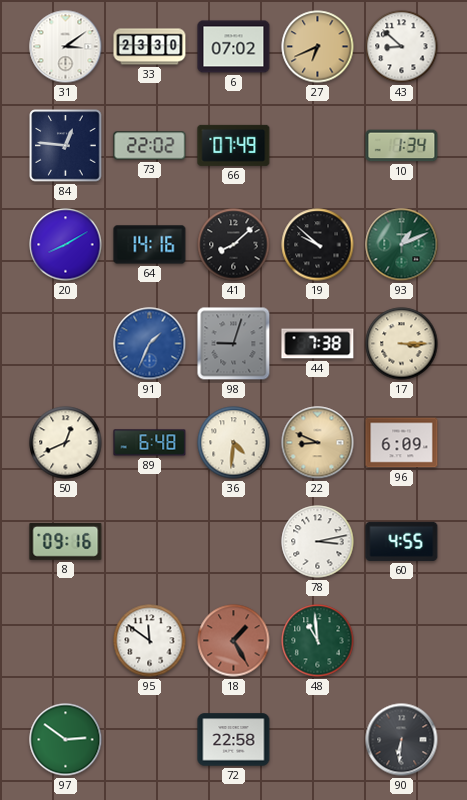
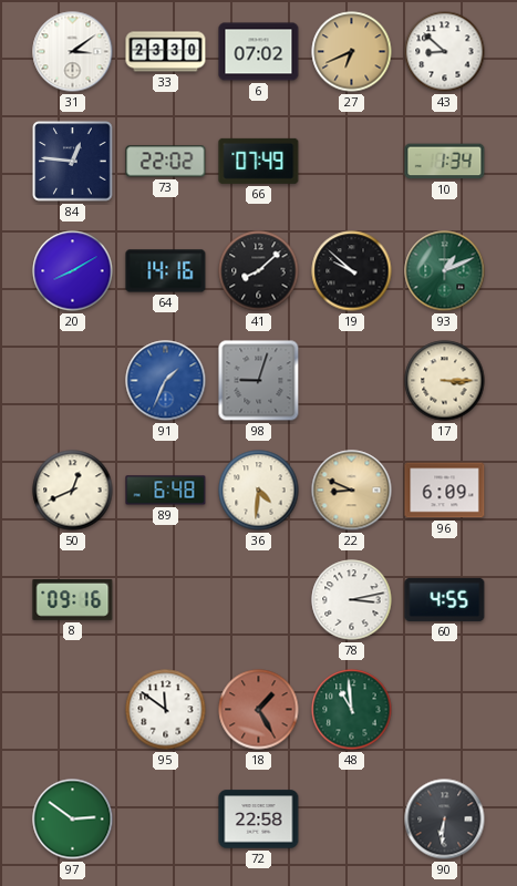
44: 7:38 -> none (318, 344)
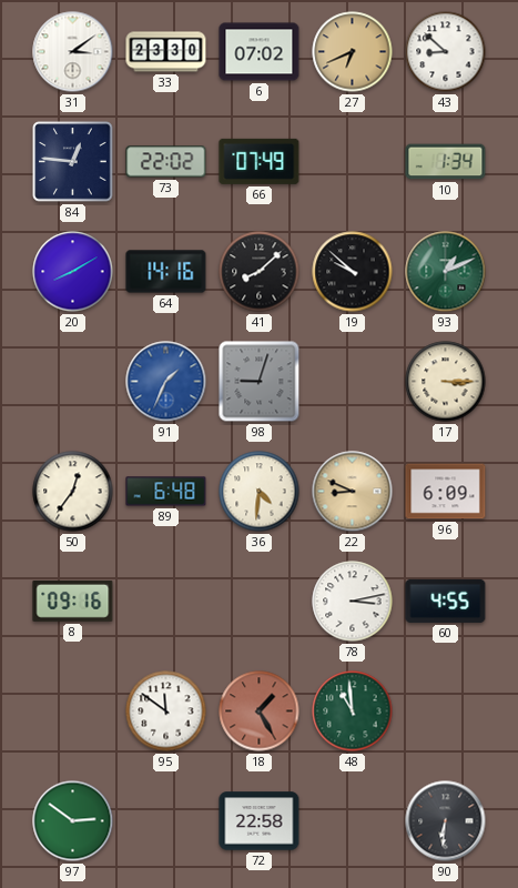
50: 12:41 -> 12:36 (73, 492)
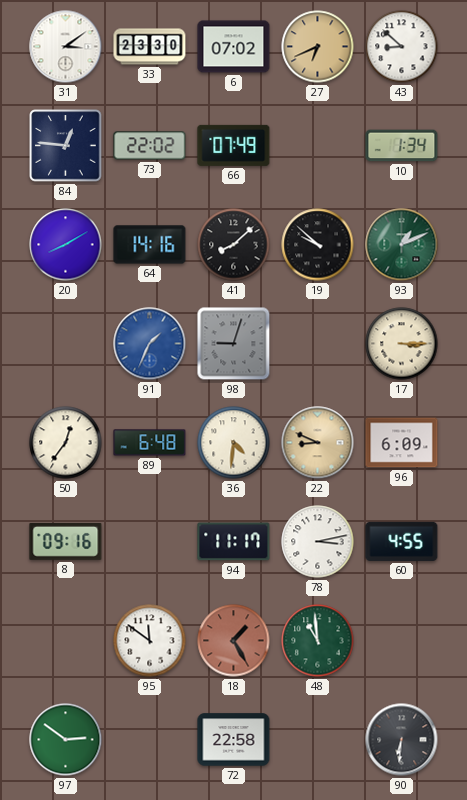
94: none -> 11:17 (234, 542)
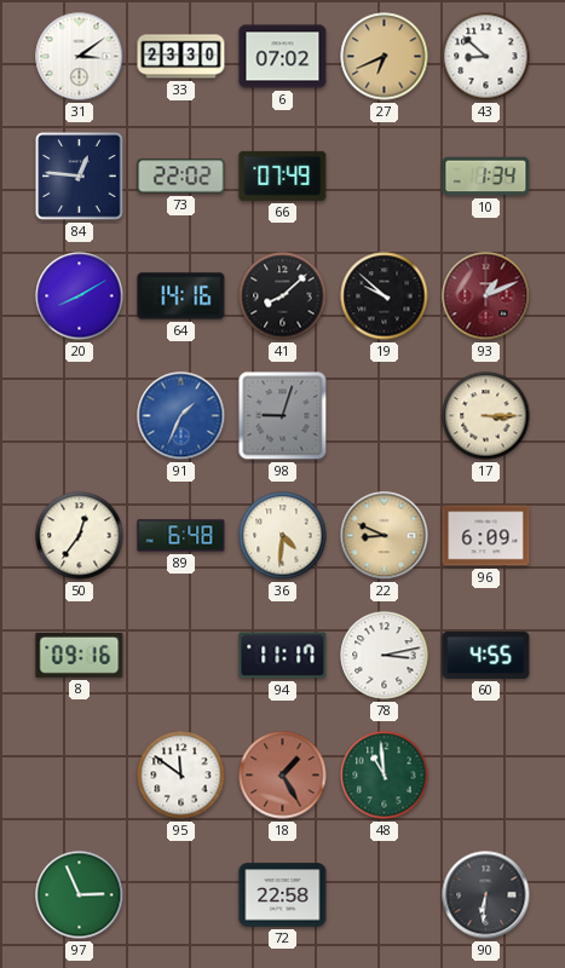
93 dial: green -> burgundy (486, 296)
97: 2:51 -> 2:56 (80, 895)
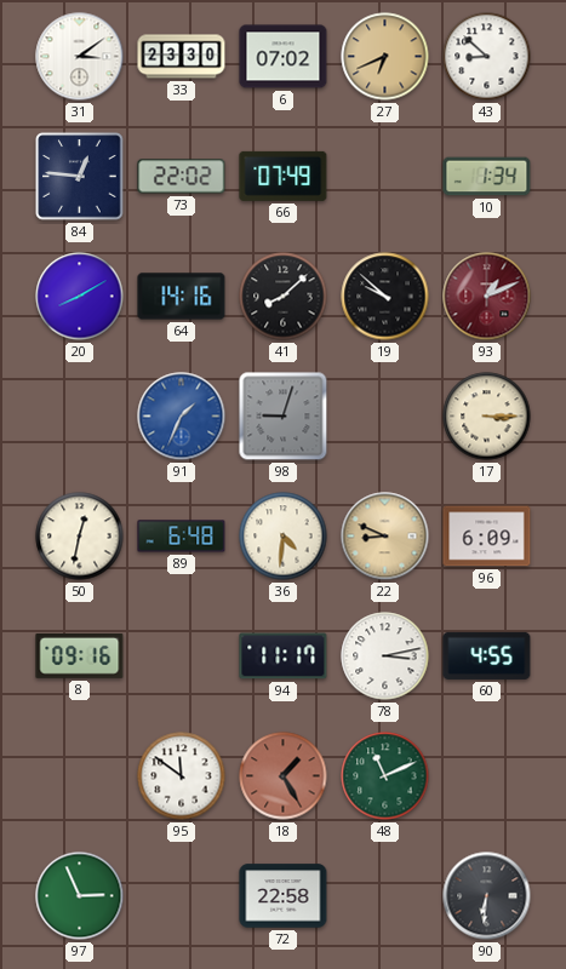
50: 12:36 -> 12:32 (80, 537)
48: 10:59 -> 11:11 (385, 776)
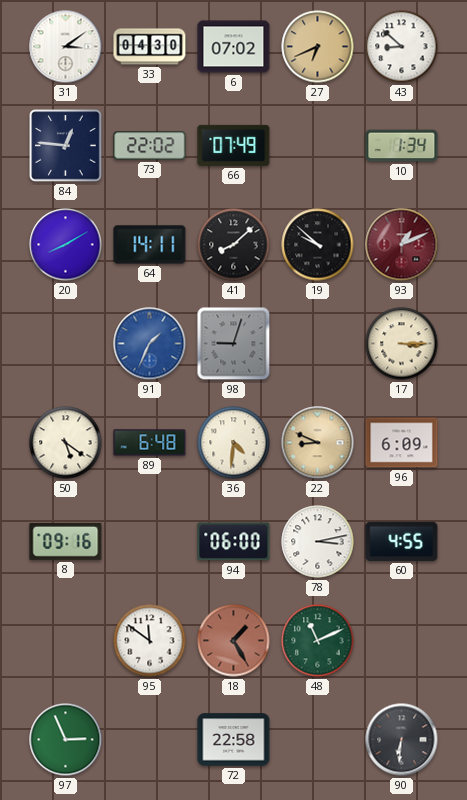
33: 23:30 -> 04:30 (150, 47)
64: 14:16 -> 14:11 (150, 245)
50: 12:32 -> 5:21 (66, 443)
94: 11:17 -> 06:00 (234, 542)
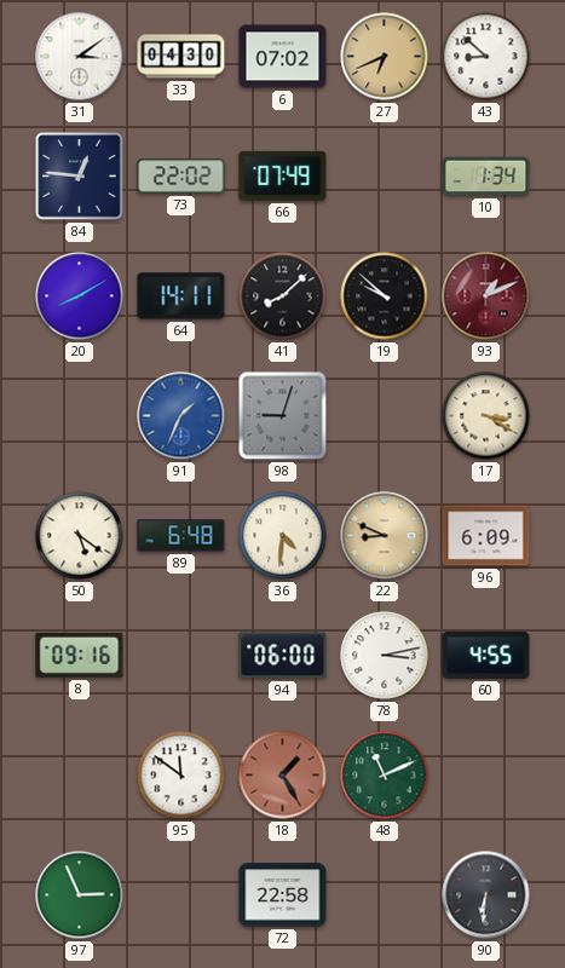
17: 3:15 -> 3:20 (486, 416)
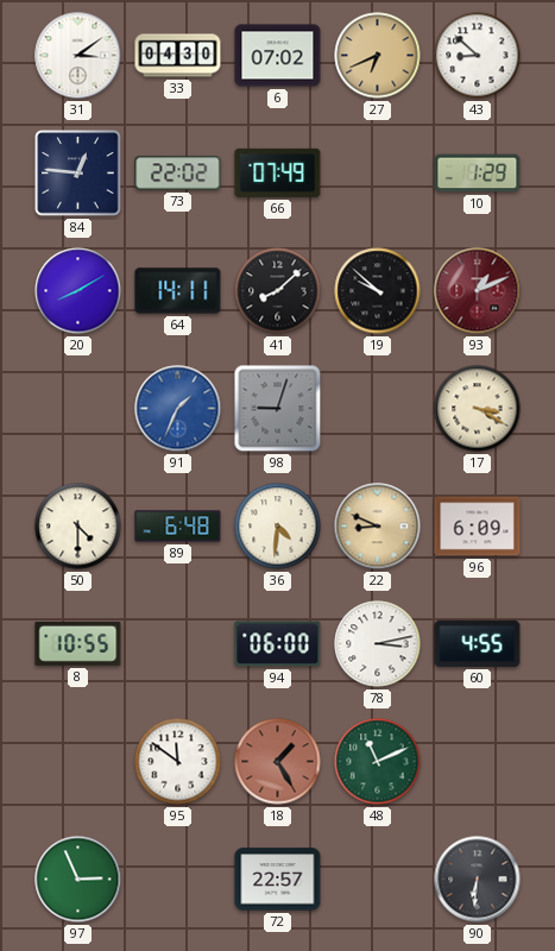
10: 1:34 -> 1:29 (478, 174)
50: 5:21 -> 4:30 (78, 527)
8: 09:16 -> 10:55 (78, 643)
72: 22:58 -> 22:57 (278, 880)
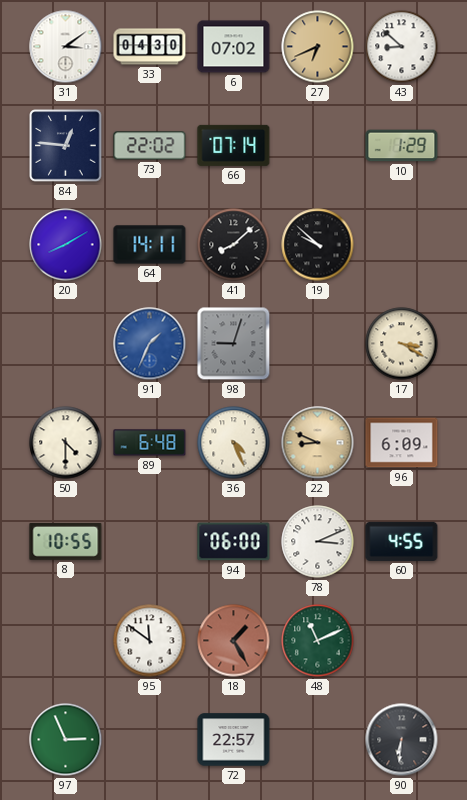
66: 07:49 -> 07:14 (234, 145)
93: 1:11 -> none (478, 291)
36: 4:31 -> 4:26 (234, 443)
78: 3:13 -> 3:11 (318, 542)
